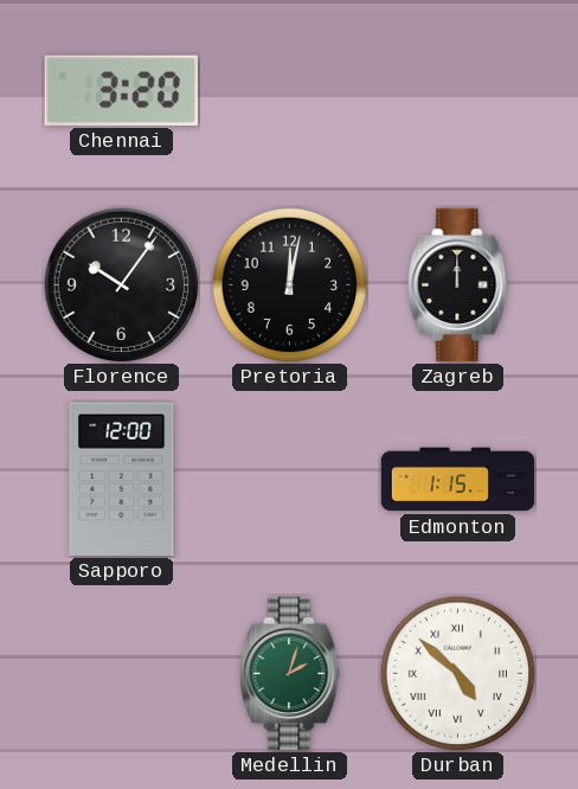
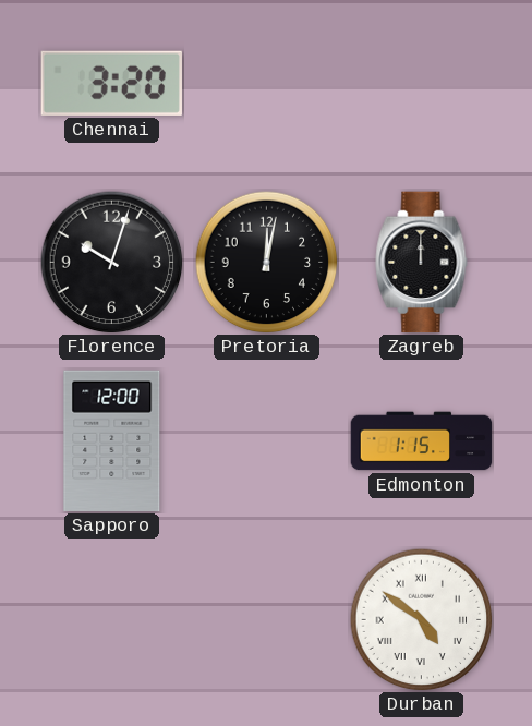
Florence: 10:06 -> 10:03 (112, 263)
Medellin: 2:03 -> none (290, 674)
Durban: 4:52 -> 4:51 (422, 620)
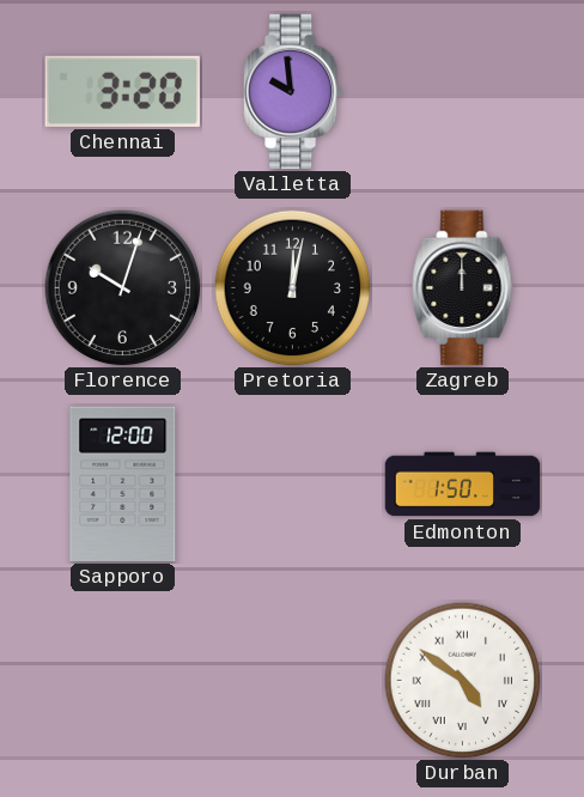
Valletta: none -> 9:59 (293, 92)
Edmonton: 1:15 -> 1:50 (463, 485)
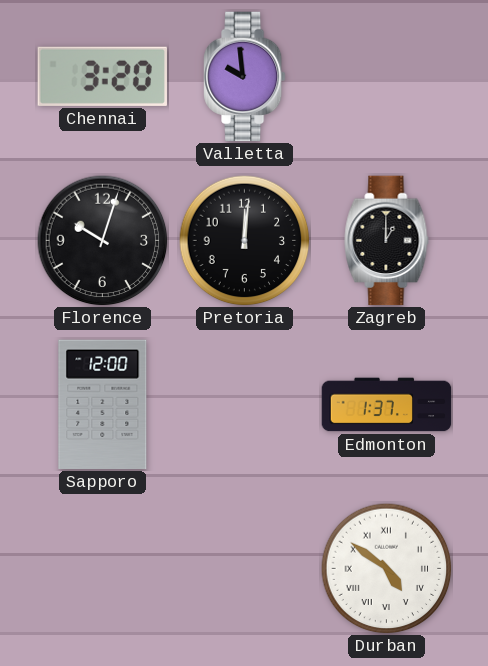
Pretoria: 12:02 -> 12:01 (245, 241)
Zagreb: 12:00 -> 1:00 (387, 241)
Edmonton: 1:50 -> 1:37 (387, 405)
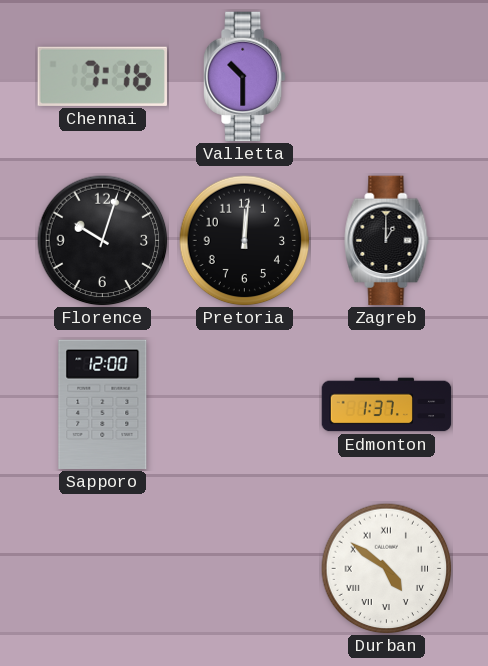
Chennai: 3:20 -> 7:16 (102, 76)
Valletta: 9:59 -> 10:30 (245, 77)
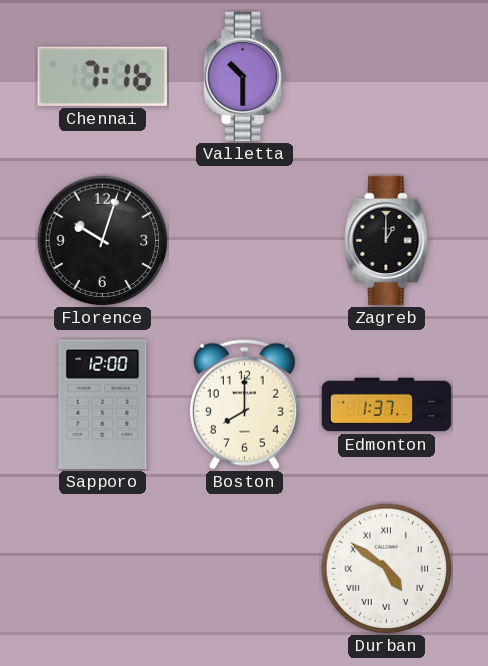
Pretoria: 12:01 -> none (245, 241)
Boston: none -> 8:00 (244, 404)
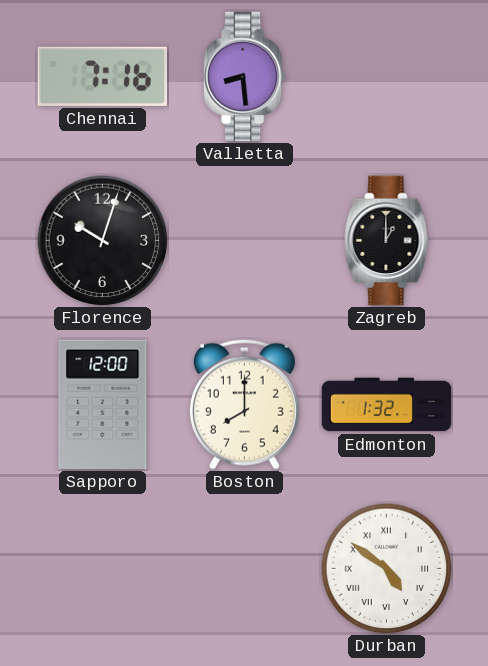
Valletta: 10:30 -> 8:29 (245, 77)
Edmonton: 1:37 -> 1:32 (387, 405)
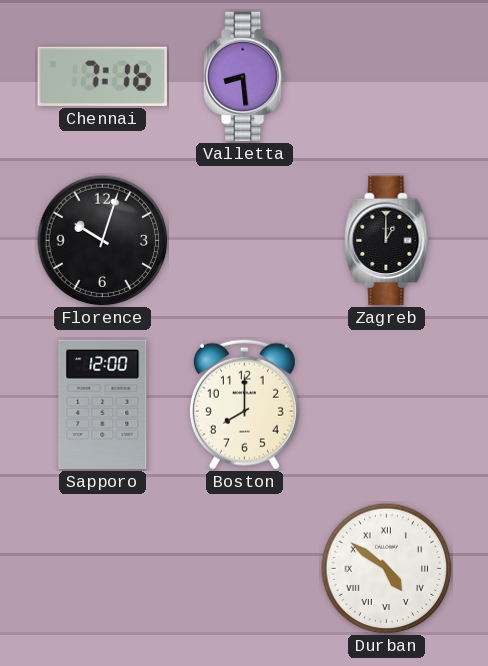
Edmonton: 1:32 -> none (387, 405)
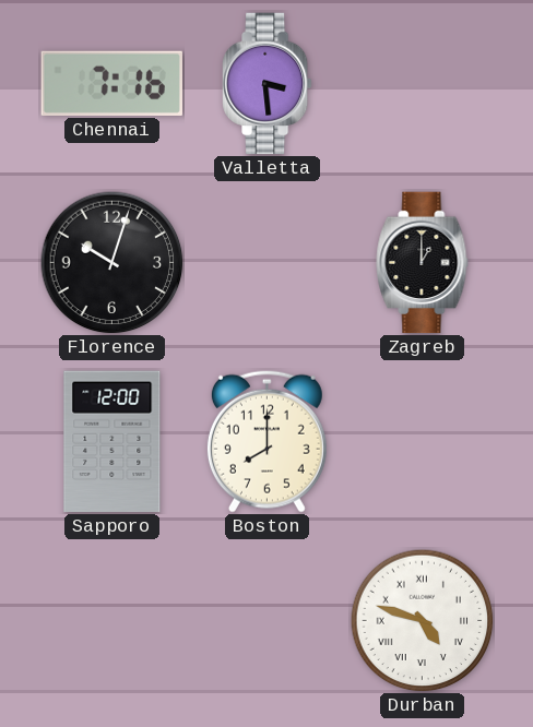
Valletta: 8:29 -> 3:29 (268, 84)
Durban: 4:51 -> 4:48 (423, 621)
